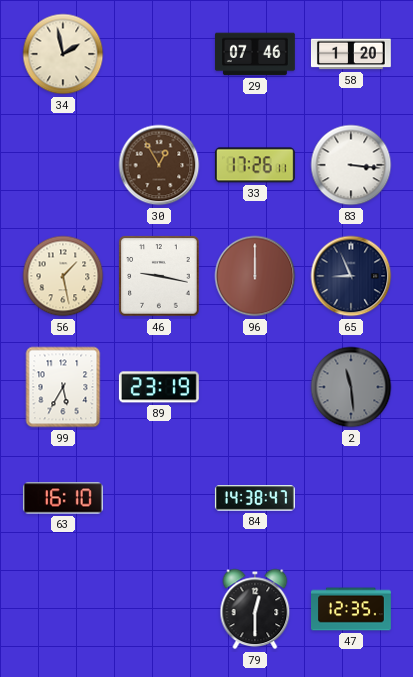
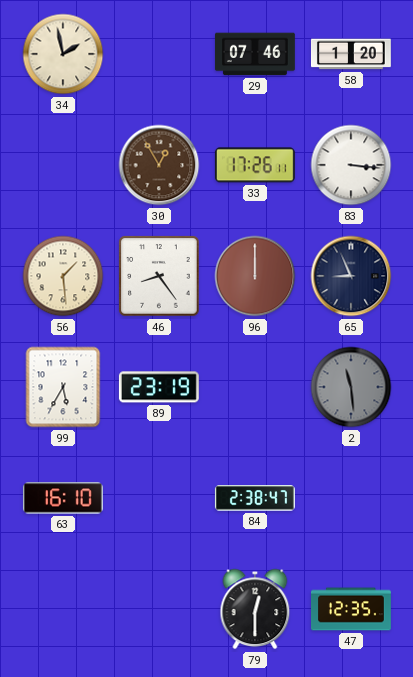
56: 1:28 -> 1:29 (63, 276)
46: 9:17 -> 8:24 (159, 276)
84: 14:38 -> 2:38 (255, 498)
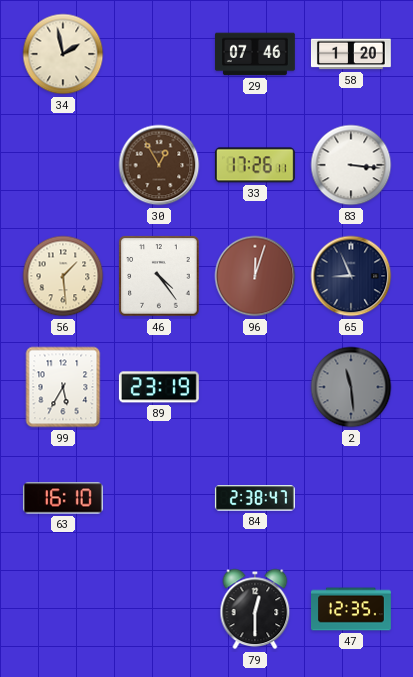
46: 8:24 -> 4:24 (159, 276)
96: 12:00 -> 12:03 (255, 276)
